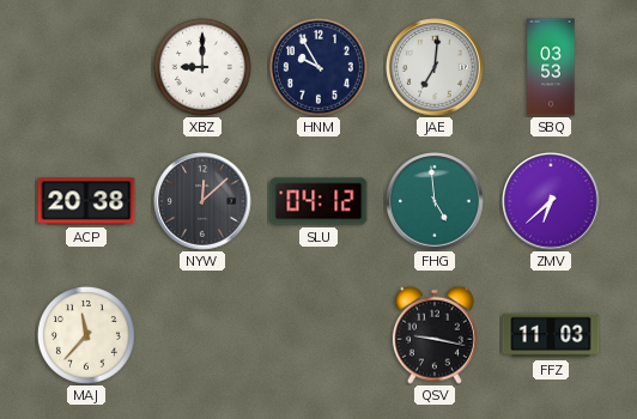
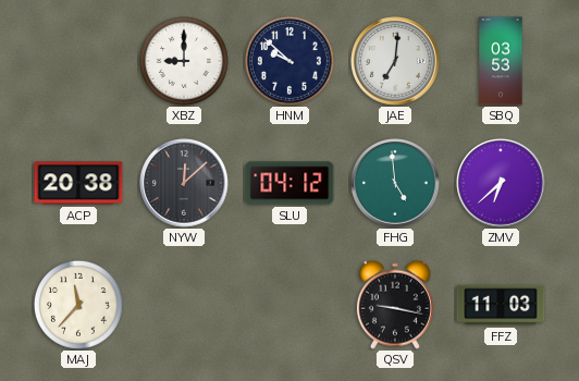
HNM: 9:55 -> 9:52 (289, 61)
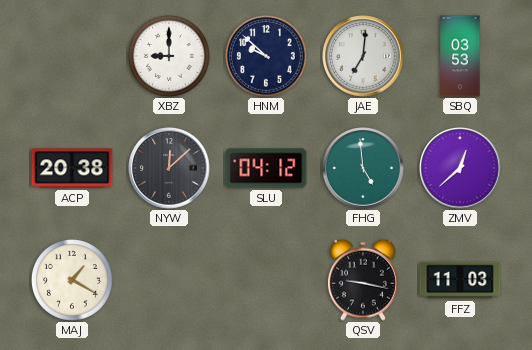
ZMV: 6:38 -> 12:38 (460, 168)
MAJ: 11:37 -> 1:20 (72, 280)
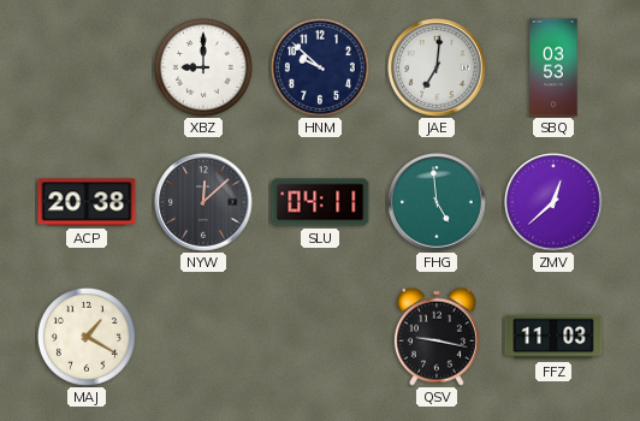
SLU: 04:12 -> 04:11 (320, 202)
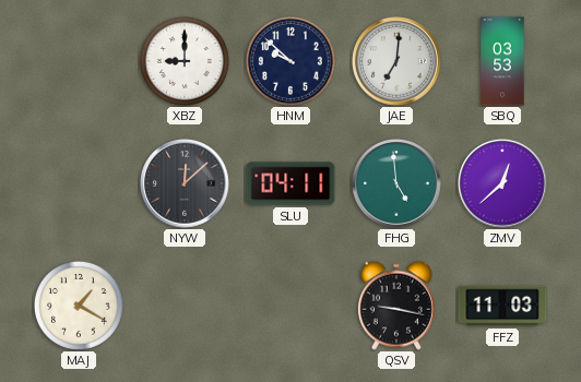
ACP: 20:38 -> none (87, 202)
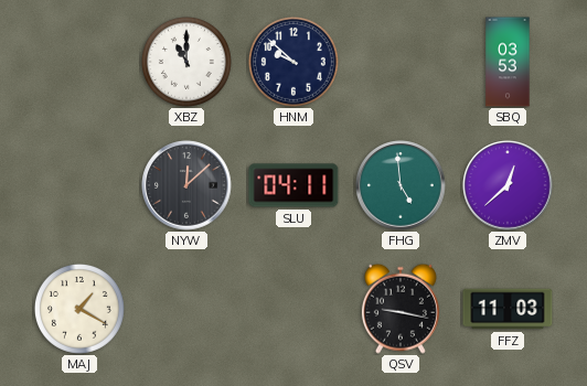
XBZ: 9:00 -> 11:00 (186, 62)
JAE: 7:01 -> none (396, 61)
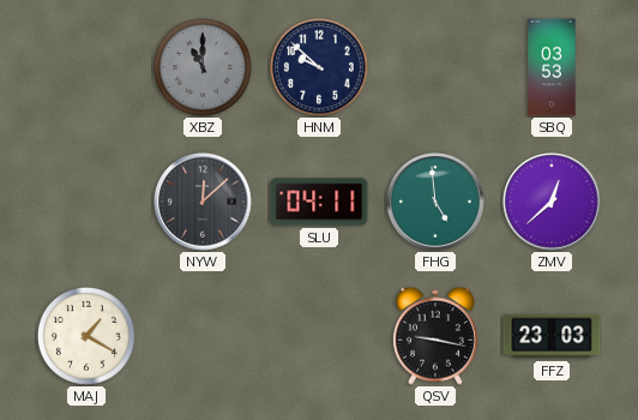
XBZ dial: white -> grey (203, 67)
FFZ: 11:03 -> 23:03 (552, 336)
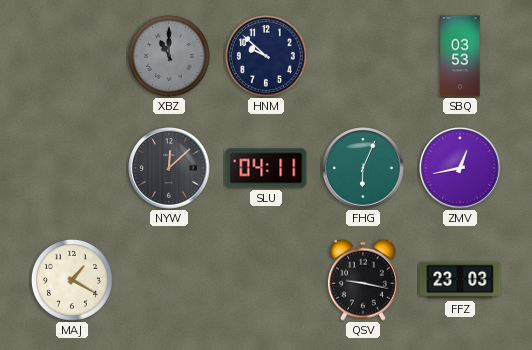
FHG: 4:59 -> 6:04 (363, 168)
ZMV: 12:38 -> 12:43 (460, 168)
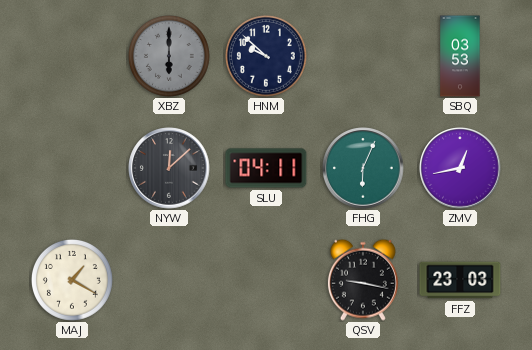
XBZ: 11:00 -> 6:00 (169, 56)
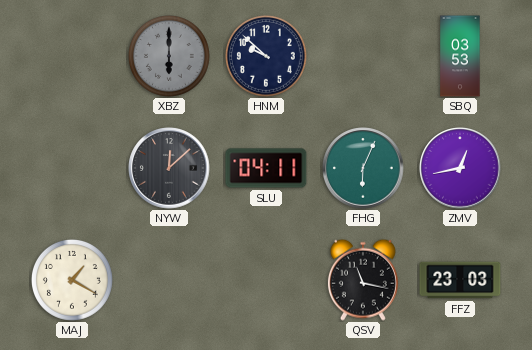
QSV: 9:17 -> 11:17 (363, 280)
